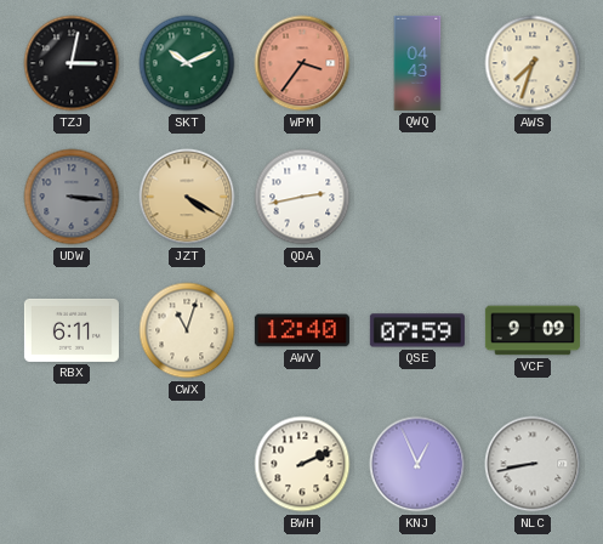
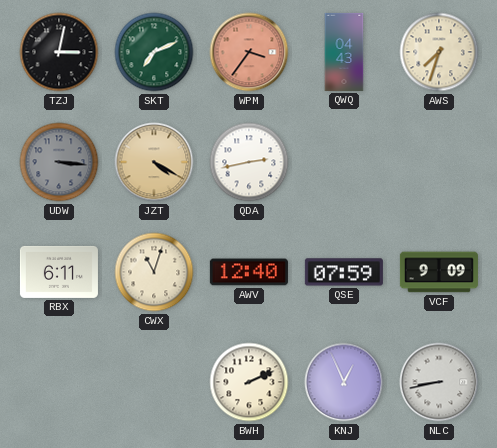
SKT: 10:11 -> 7:11 (154, 52)
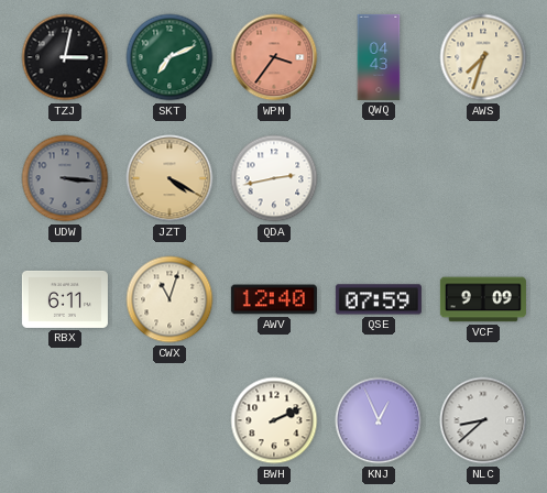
NLC: 8:43 -> 8:38 (483, 420)
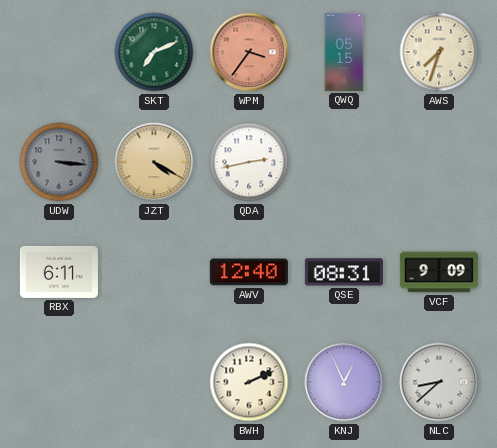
TZJ: 3:02 -> none (65, 57)
QWQ: 04:43 -> 05:15 (344, 52)
CWX: 11:03 -> none (169, 299)
QSE: 07:59 -> 08:31 (344, 272)
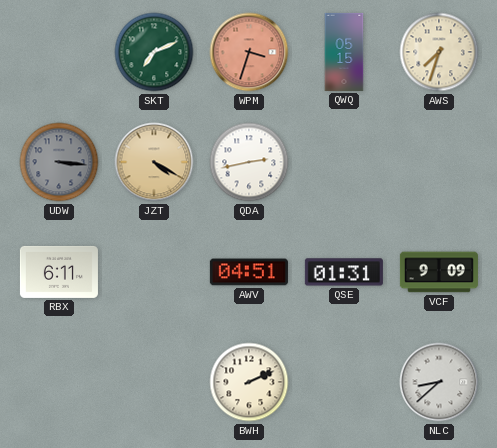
WPM: 3:36 -> 3:33 (249, 52)
AWV: 12:40 -> 04:51 (249, 272)
QSE: 08:31 -> 01:31 (344, 272)
KNJ: 12:56 -> none (344, 382)
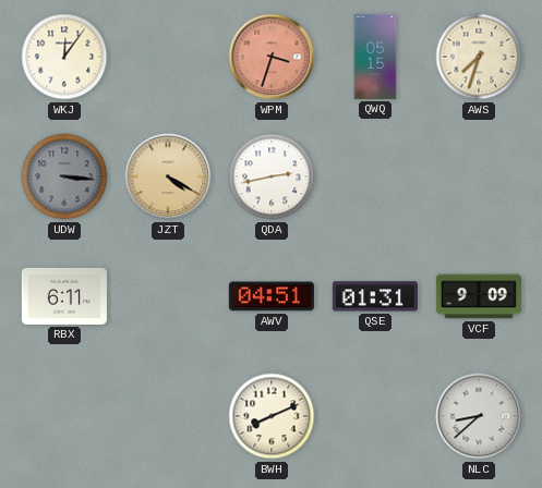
WKJ: none -> 12:06 (64, 57)
SKT: 7:11 -> none (154, 52)
BWH: 2:11 -> 8:11 (272, 416)
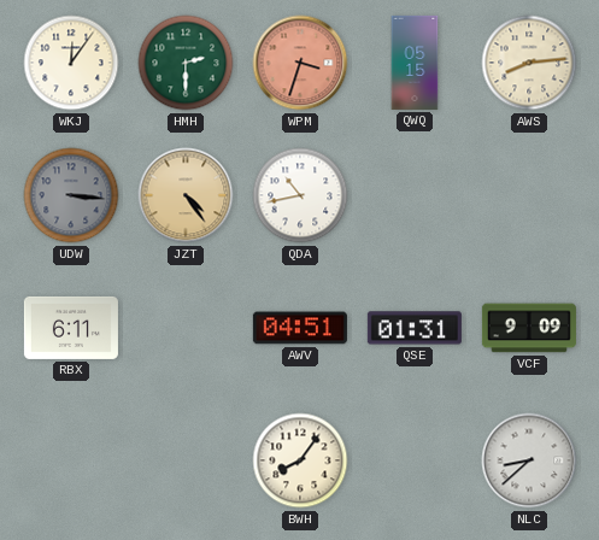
HMH: none -> 2:30 (186, 63)
AWS: 7:33 -> 8:14 (529, 63)
JZT: 4:20 -> 4:24 (186, 195)
QDA: 2:43 -> 10:43 (300, 195)
BWH: 8:11 -> 8:06 (300, 460)
